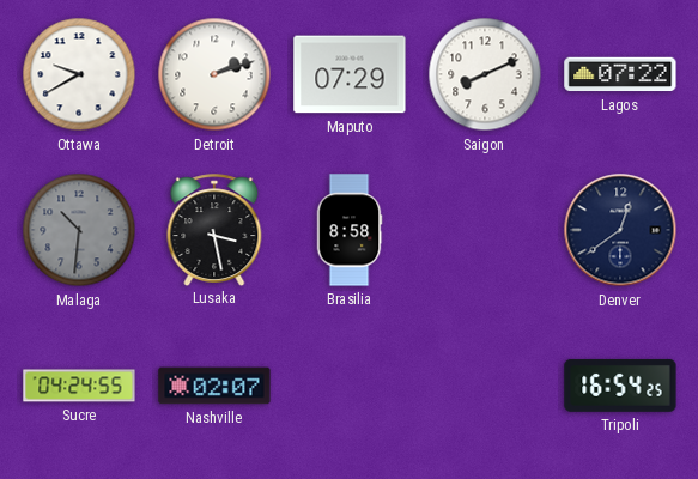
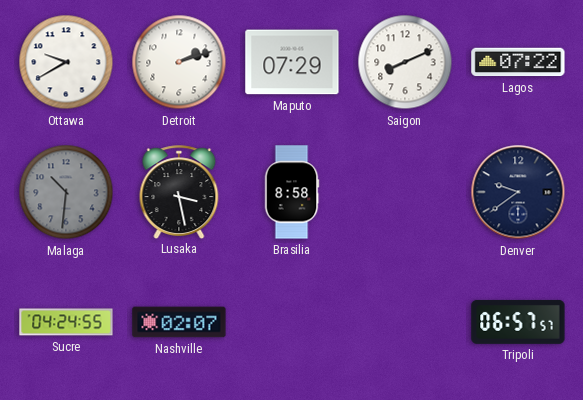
Denver: 12:39 -> 9:39 (518, 192)
Tripoli: 16:54 -> 06:57 (518, 322)
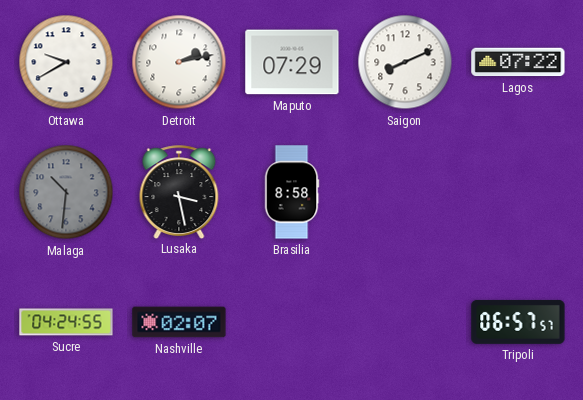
Detroit: 2:12 -> 2:13 (179, 62)
Denver: 9:39 -> none (518, 192)
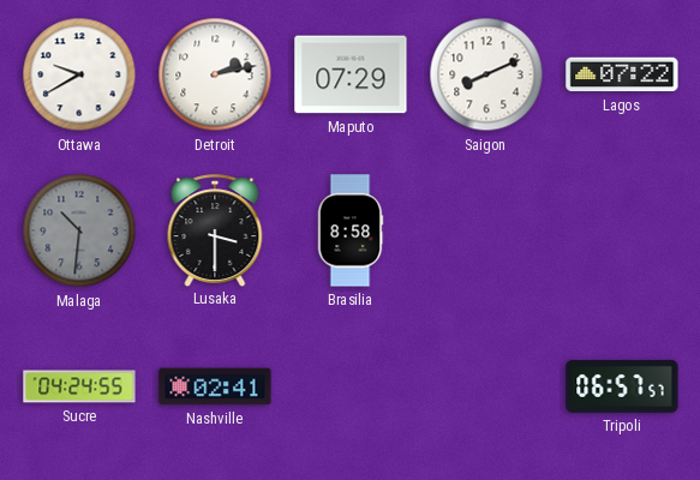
Lusaka: 3:28 -> 3:30 (215, 230)
Nashville: 02:07 -> 02:41 (215, 386)
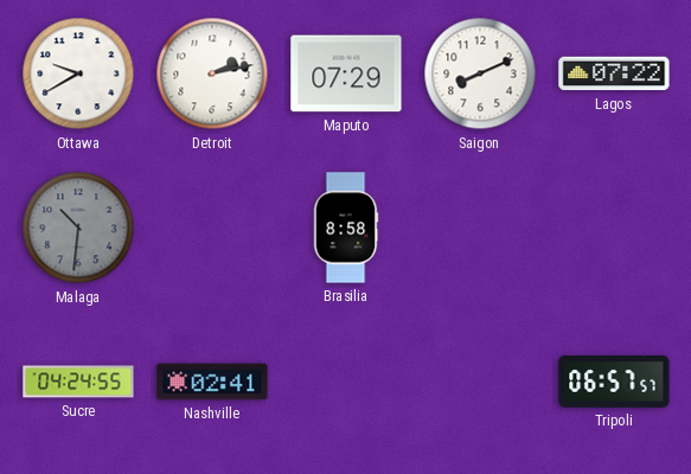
Lusaka: 3:30 -> none (215, 230)
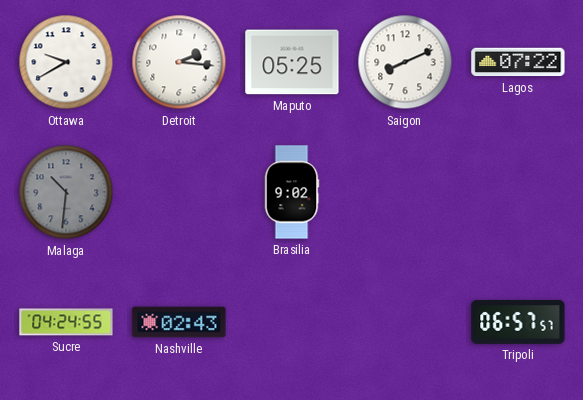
Detroit: 2:13 -> 2:16 (179, 62)
Maputo: 07:29 -> 05:25 (292, 62)
Brasilia: 8:58 -> 9:02 (292, 192)
Nashville: 02:41 -> 02:43 (179, 322)
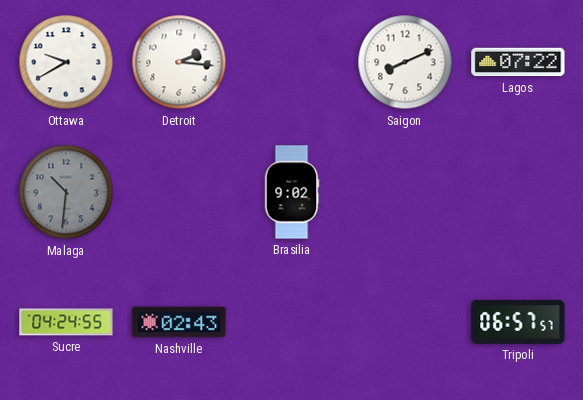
Maputo: 05:25 -> none (292, 62)
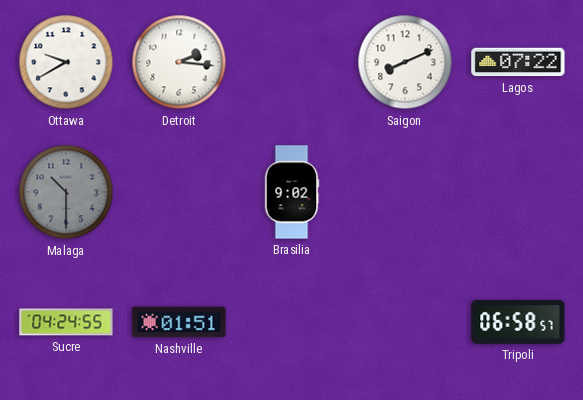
Malaga: 10:31 -> 10:30 (66, 192)
Nashville: 02:43 -> 01:51 (179, 322)
Tripoli: 06:57 -> 06:58 (518, 322)
